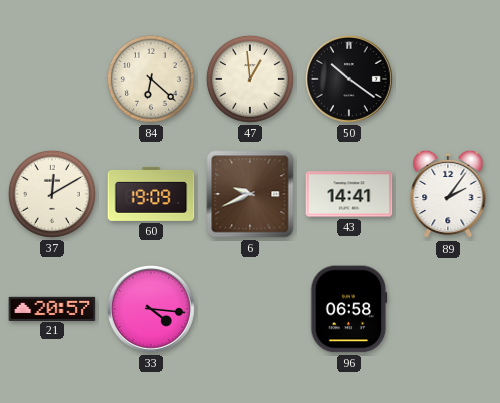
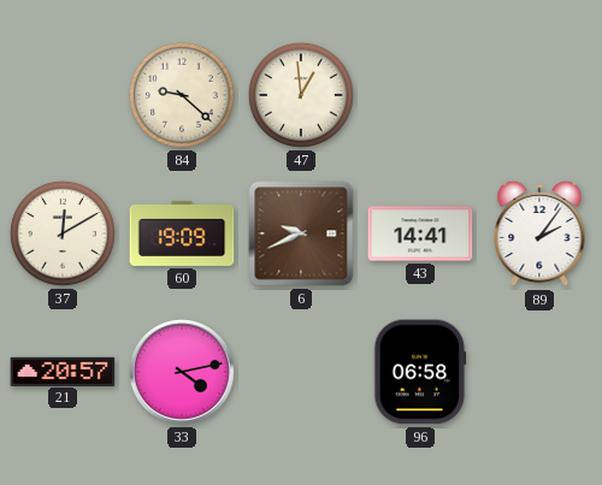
84: 6:22 -> 9:22 (182, 95)
50: 10:21 -> none (349, 79)
33: 4:16 -> 4:13 (182, 372)
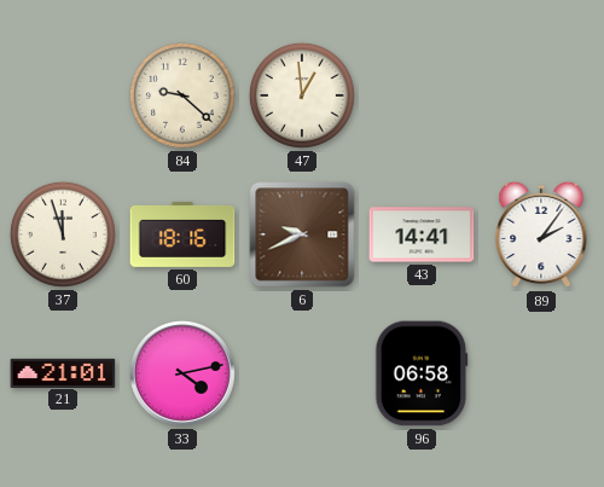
37: 12:10 -> 11:57 (63, 234)
60: 19:09 -> 18:16 (182, 234)
21: 20:57 -> 21:01 (63, 372)
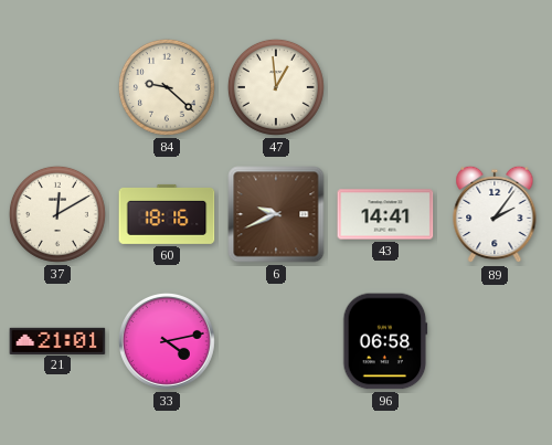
37: 11:57 -> 12:10 (57, 214)
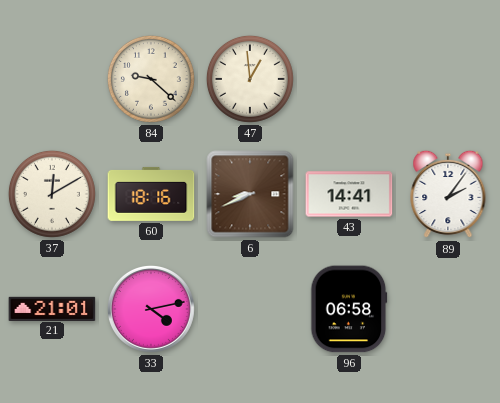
6: 9:41 -> 8:41 (250, 194)
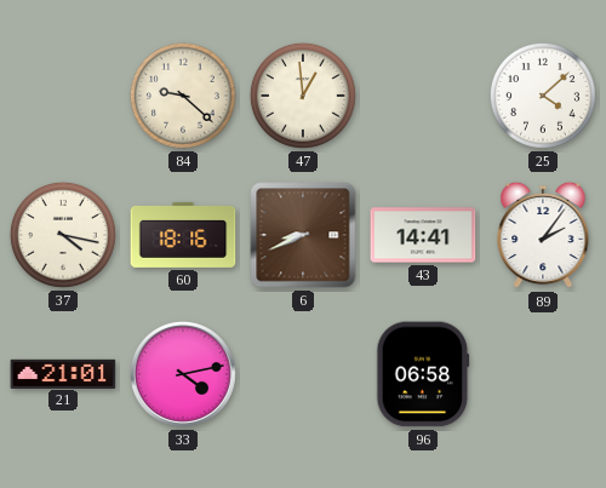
25: none -> 4:08 (543, 96)
37: 12:10 -> 4:17 (63, 235)
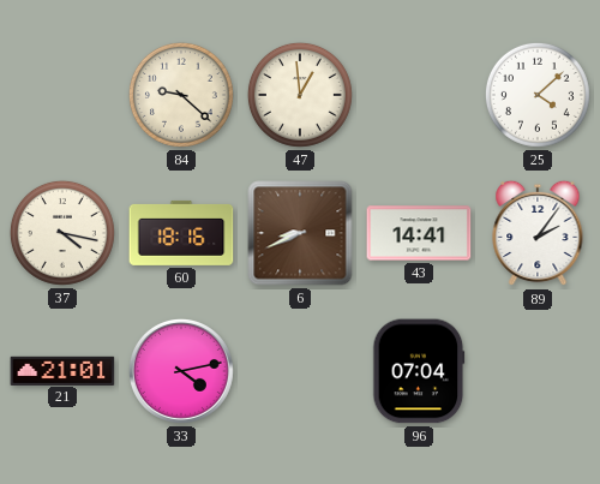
96: 06:58 -> 07:04 (419, 371)
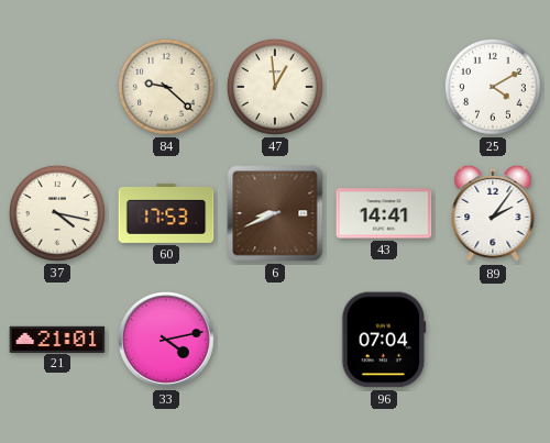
25: 4:08 -> 4:10 (493, 87)
60: 18:16 -> 17:53 (166, 213)
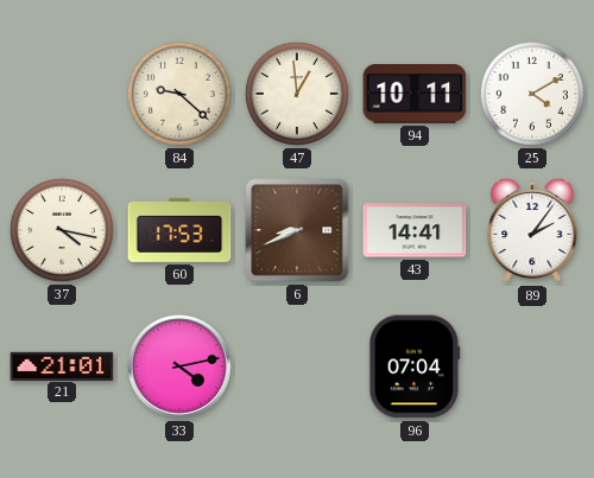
94: none -> 10:11 (415, 95)
